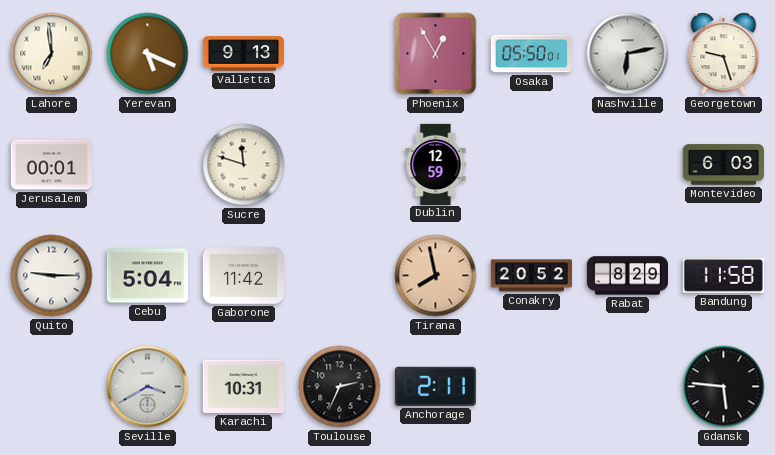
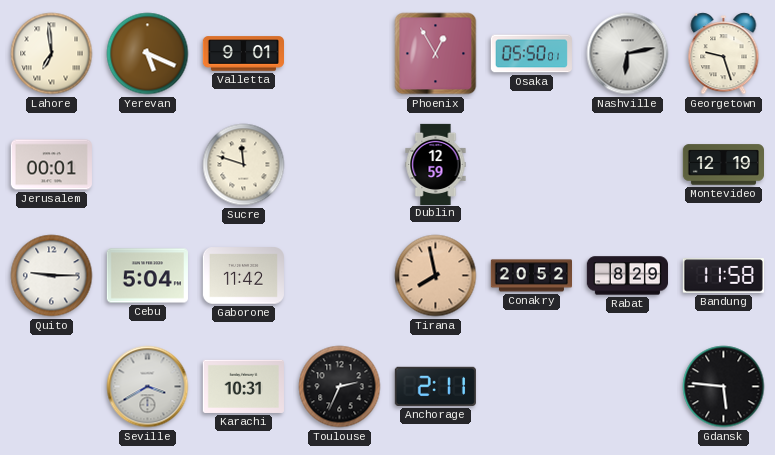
Valletta: 9:13 -> 9:01 (243, 54)
Montevideo: 6:03 -> 12:19 (723, 165)
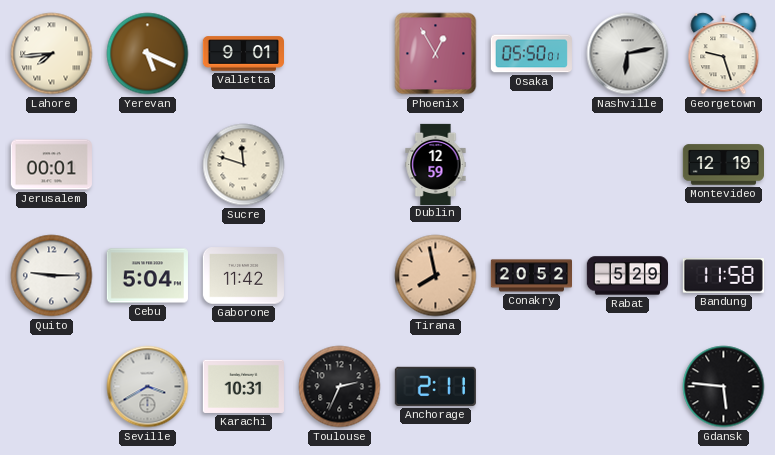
Lahore: 6:59 -> 7:44 (52, 54)
Rabat: 8:29 -> 5:29 (627, 276)
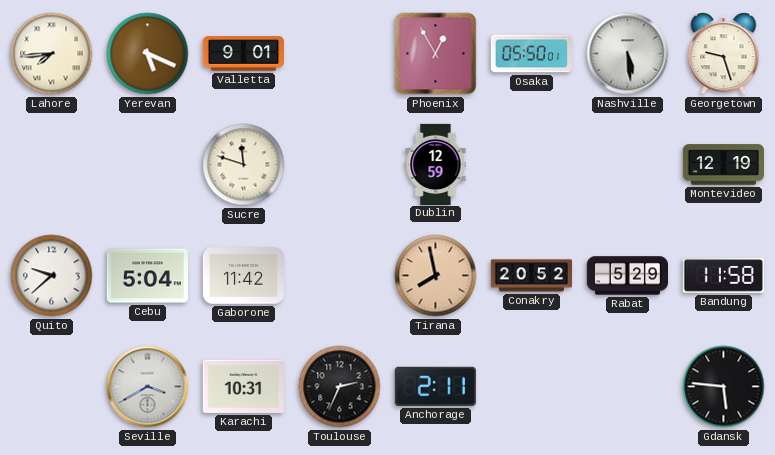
Nashville: 6:13 -> 5:29 (628, 54)
Jerusalem: 00:01 -> none (51, 165)
Quito: 9:15 -> 9:38 (52, 276)
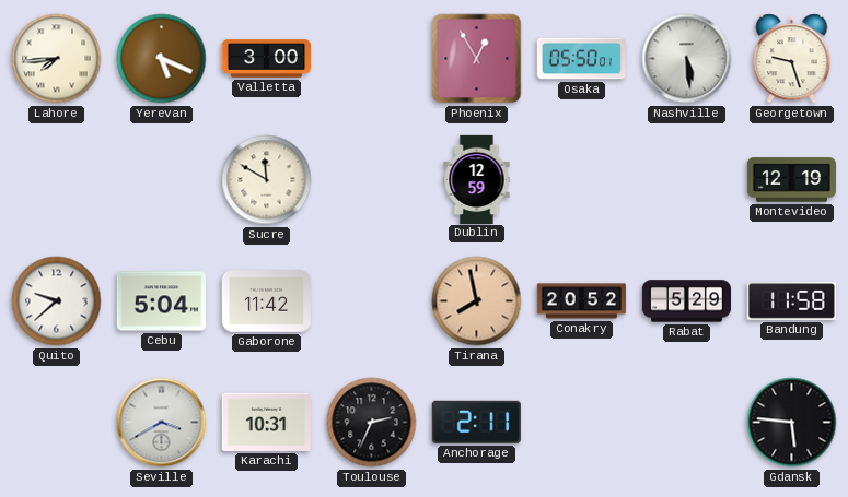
Valletta: 9:01 -> 3:00 (266, 59)
Sucre: 11:48 -> 11:50 (267, 180)
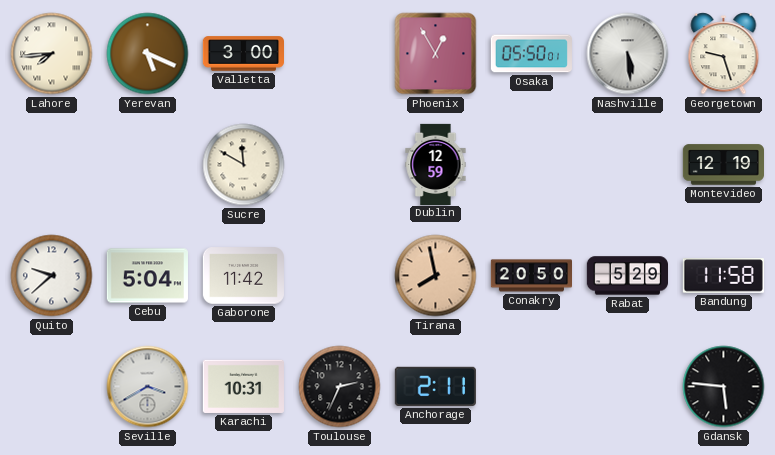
Conakry: 20:52 -> 20:50 (531, 276)
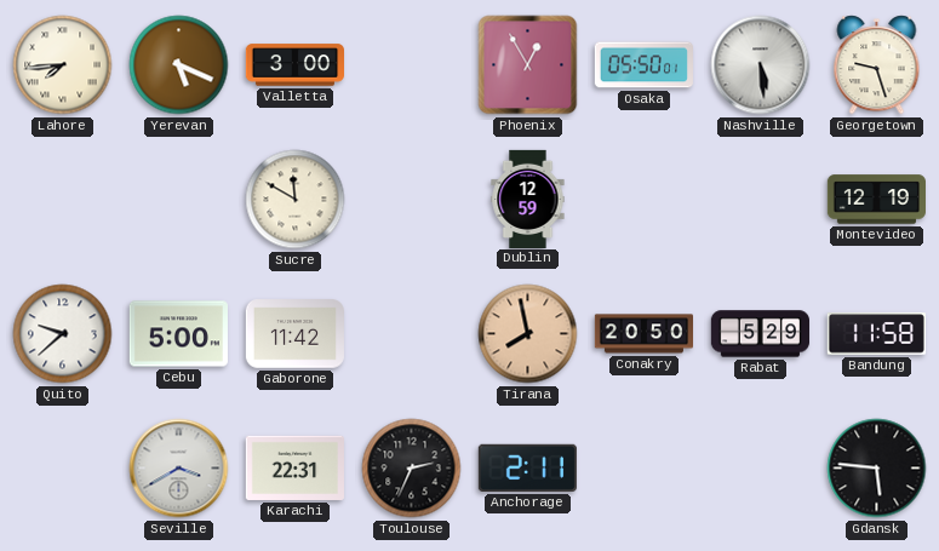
Cebu: 5:04 -> 5:00 (178, 334)
Karachi: 10:31 -> 22:31 (294, 467)
